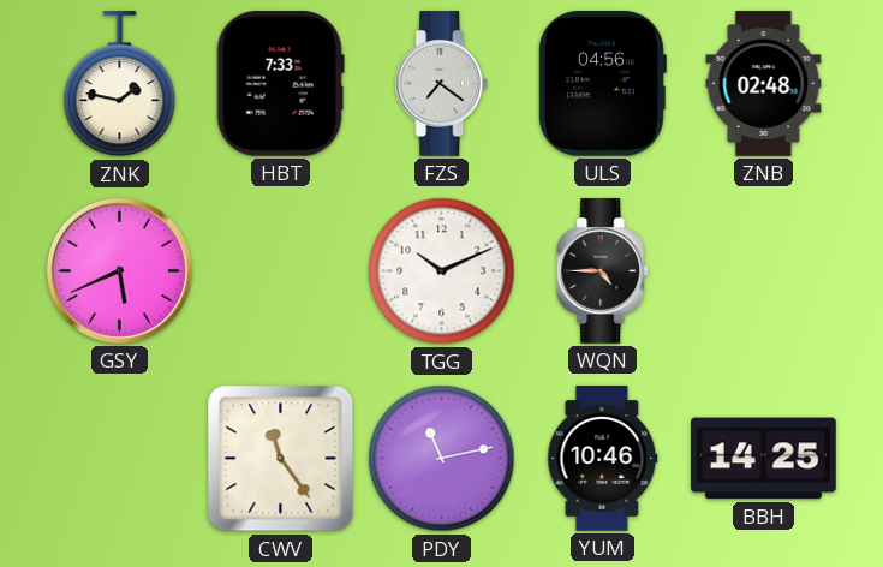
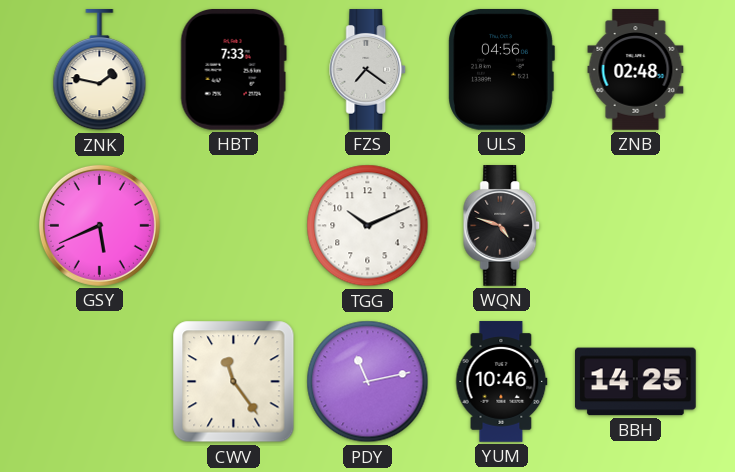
WQN: 4:45 -> 4:48 (502, 226)
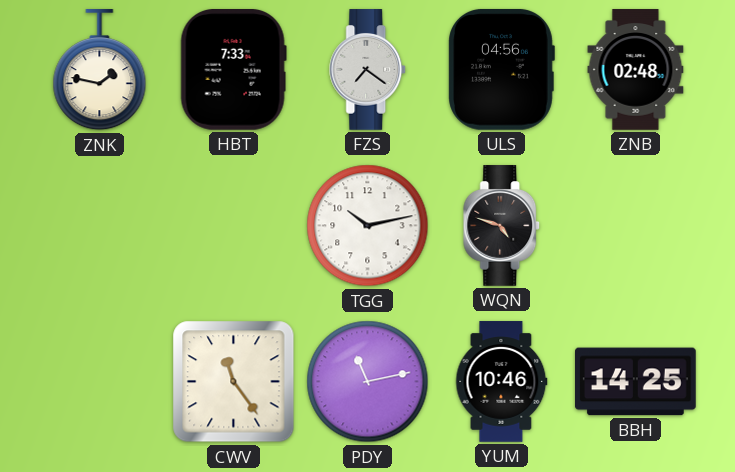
GSY: 5:41 -> none (99, 225)
TGG: 10:11 -> 10:13 (368, 226)
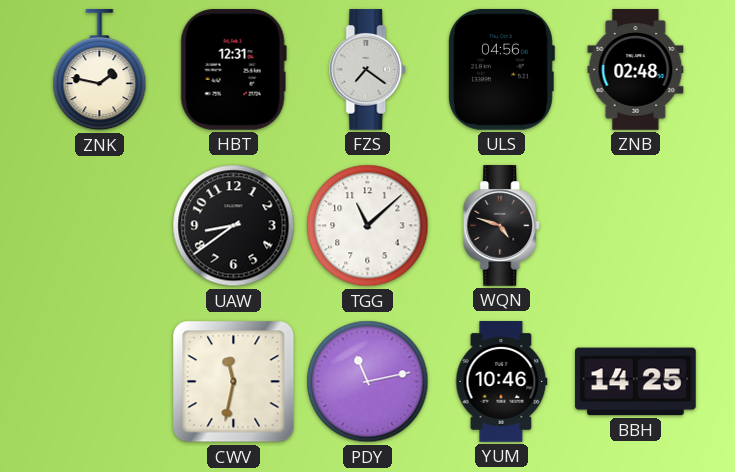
HBT: 7:33 -> 12:31 (233, 70)
UAW: none -> 8:39 (234, 226)
TGG: 10:13 -> 11:08 (368, 226)
CWV: 11:24 -> 11:32 (234, 382)
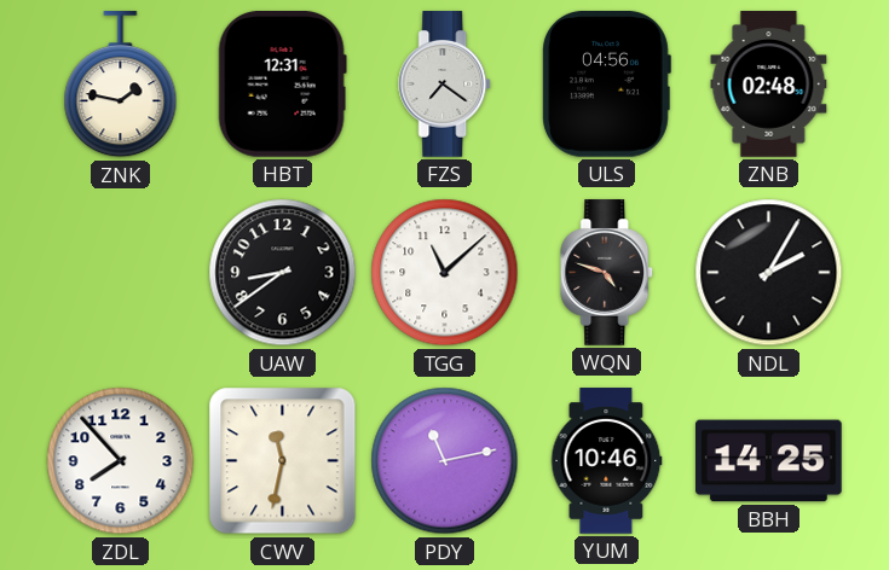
NDL: none -> 2:05 (769, 273)
ZDL: none -> 7:53 (121, 461)
